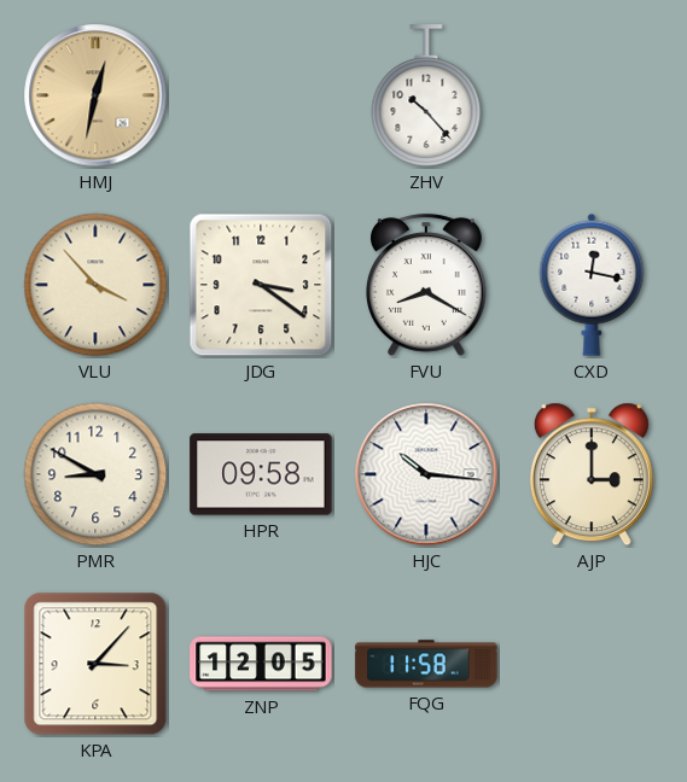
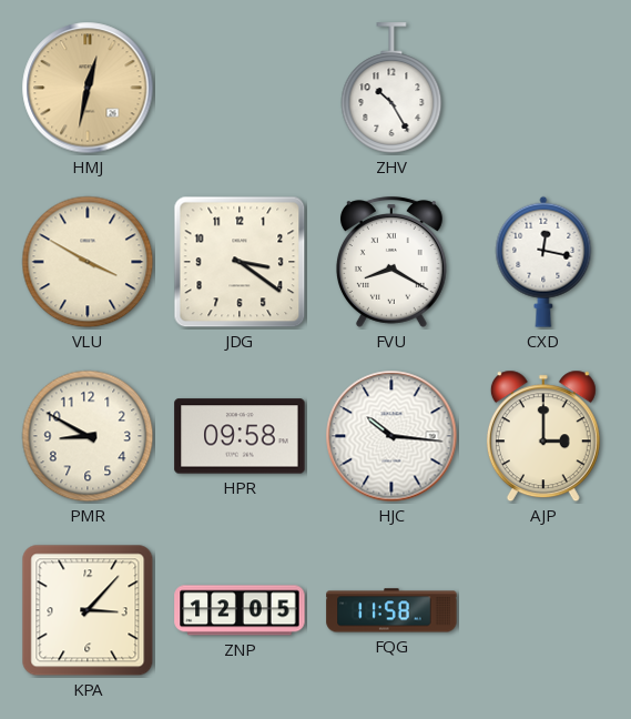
ZHV: 10:23 -> 10:25 (391, 88)
VLU: 3:53 -> 3:50 (88, 262)
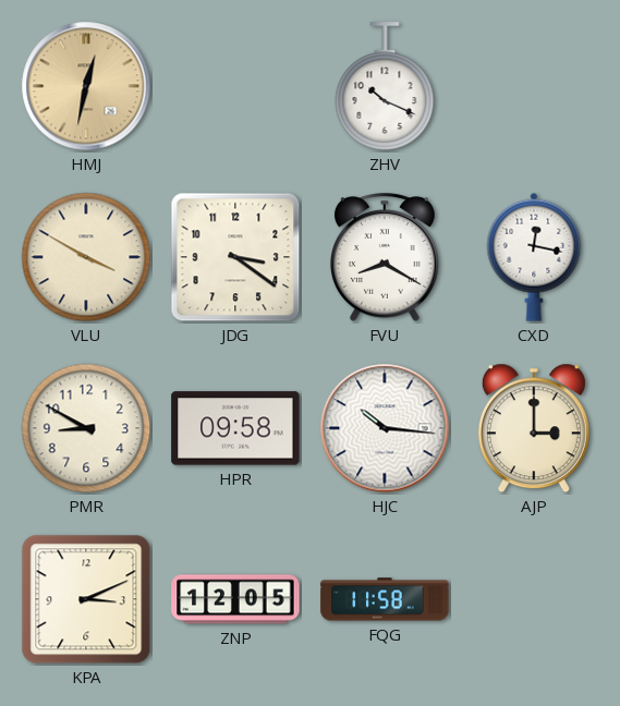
ZHV: 10:25 -> 10:19 (385, 86)
KPA: 3:07 -> 3:11 (86, 599)
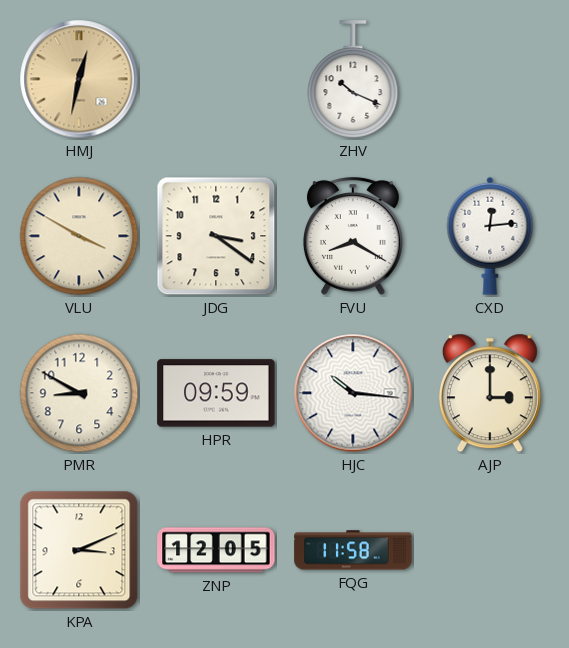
CXD: 12:17 -> 12:14 (490, 236)
HPR: 09:58 -> 09:59 (216, 393)
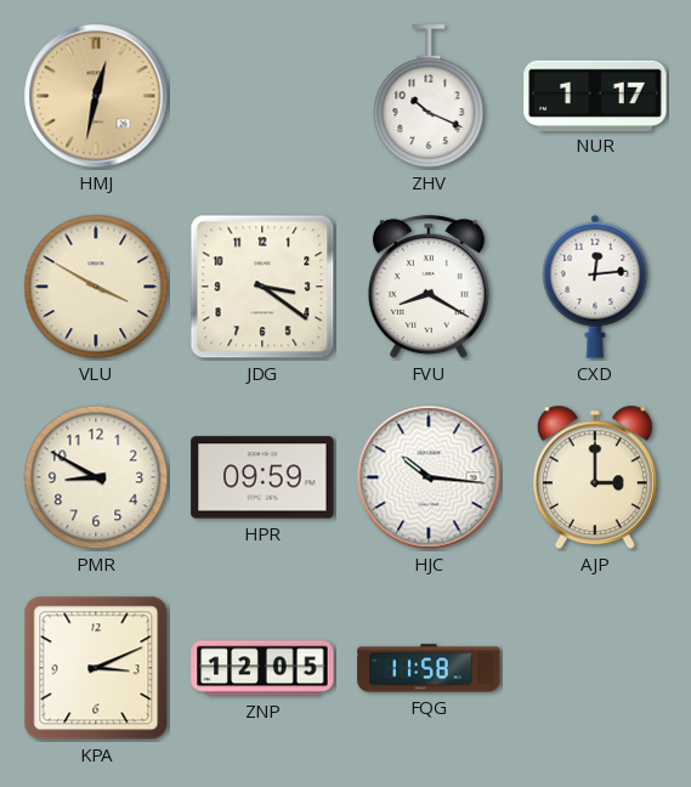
NUR: none -> 1:17 (595, 95)
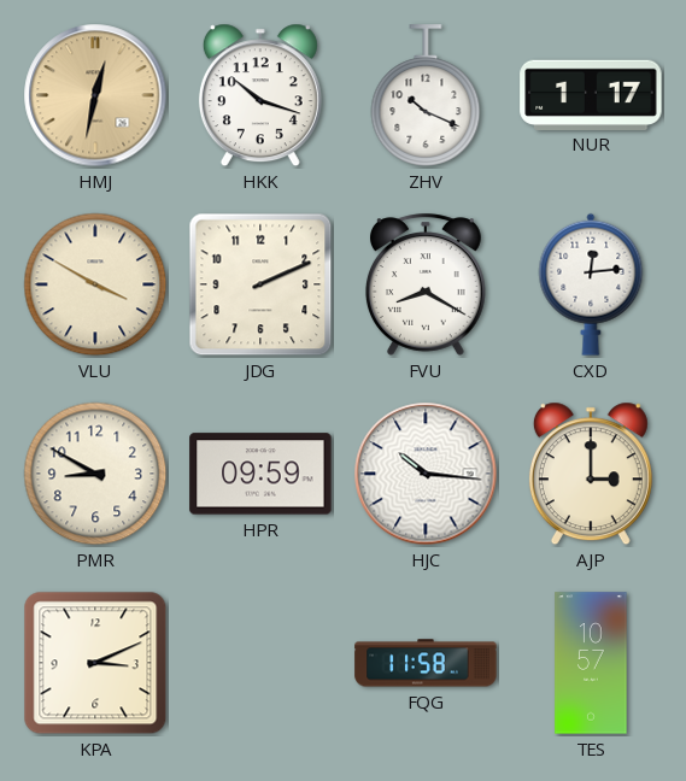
HKK: none -> 10:18 (260, 95)
JDG: 3:21 -> 2:11 (260, 284)
ZNP: 12:05 -> none (262, 668)
TES: none -> 10:57 (591, 663)
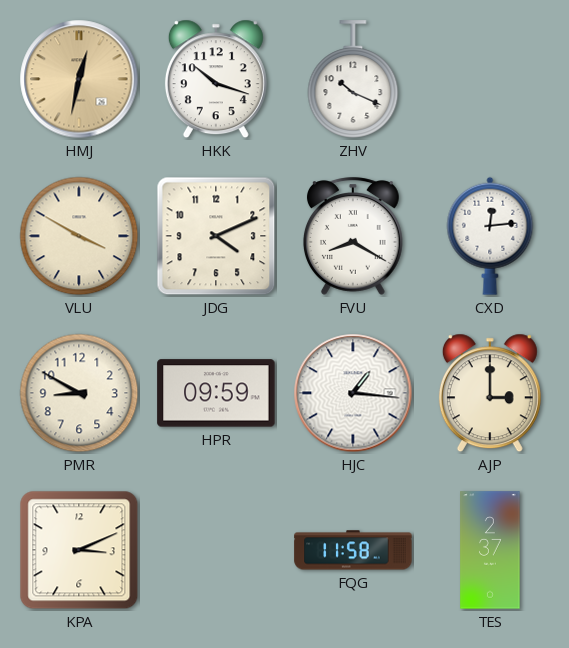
NUR: 1:17 -> none (591, 94)
JDG: 2:11 -> 4:11 (216, 236)
HJC: 10:16 -> 1:16 (353, 393)
TES: 10:57 -> 2:37 (490, 550)
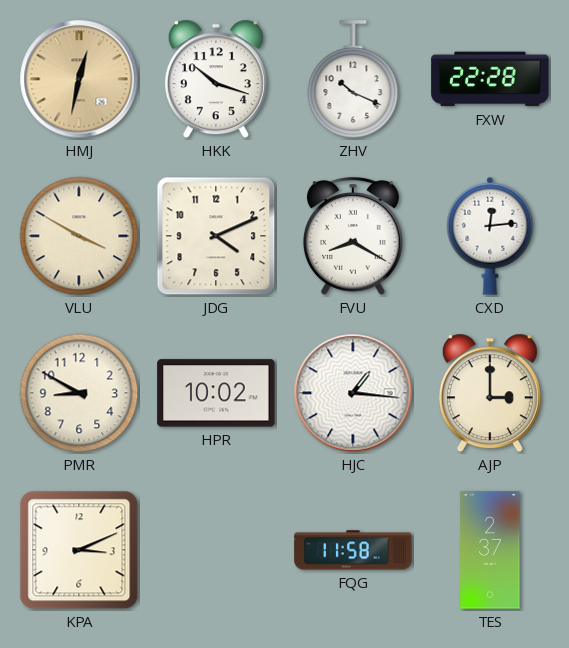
FXW: none -> 22:28 (490, 79)
HPR: 09:59 -> 10:02 (216, 393)
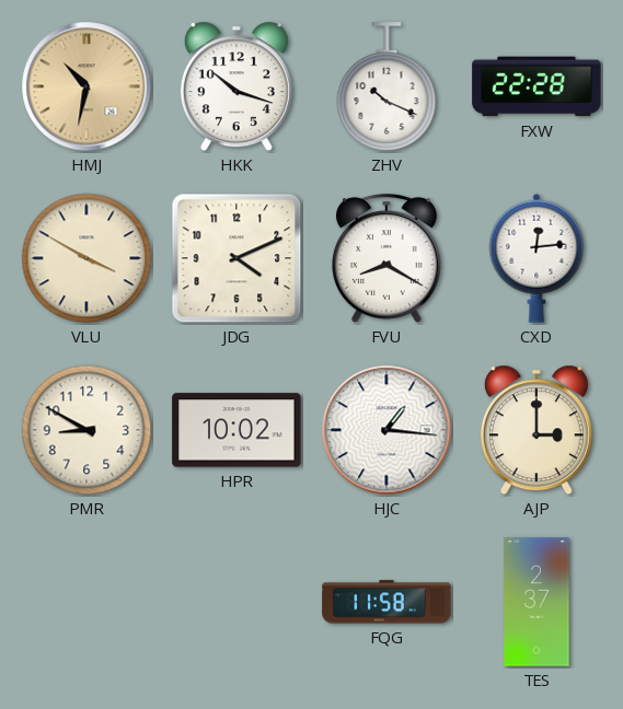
HMJ: 12:32 -> 10:32 (86, 86)
KPA: 3:11 -> none (79, 550)
